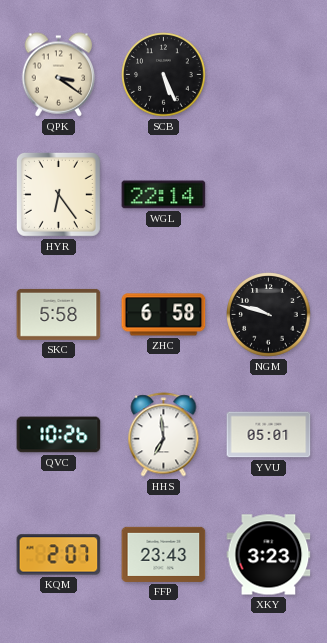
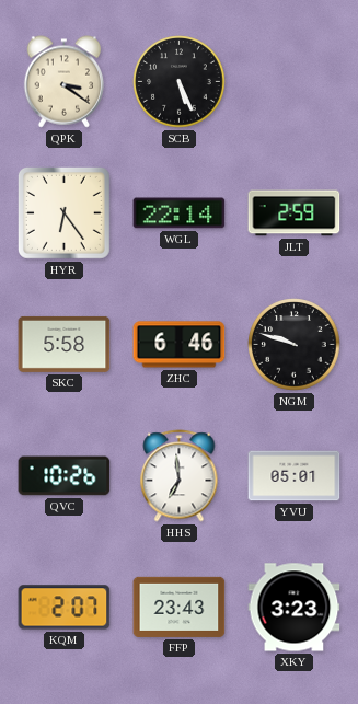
JLT: none -> 2:59 (295, 213)
ZHC: 6:58 -> 6:46 (180, 345)
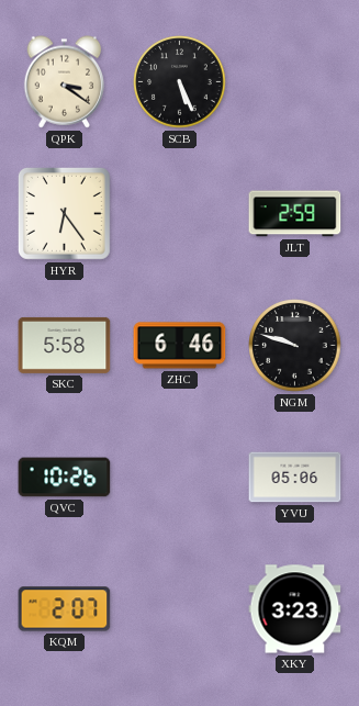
WGL: 22:14 -> none (180, 213)
HHS: 6:59 -> none (180, 476)
YVU: 05:01 -> 05:06 (295, 478)
FFP: 23:43 -> none (180, 607)
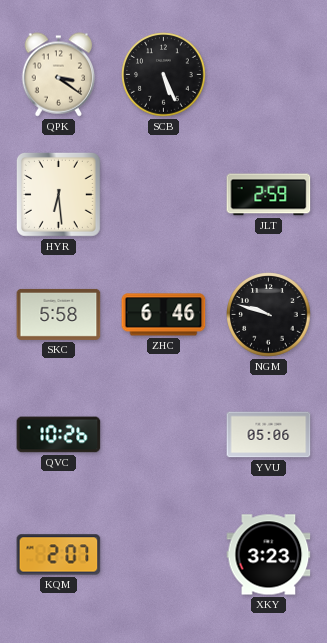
HYR: 6:24 -> 6:29 (58, 194)
